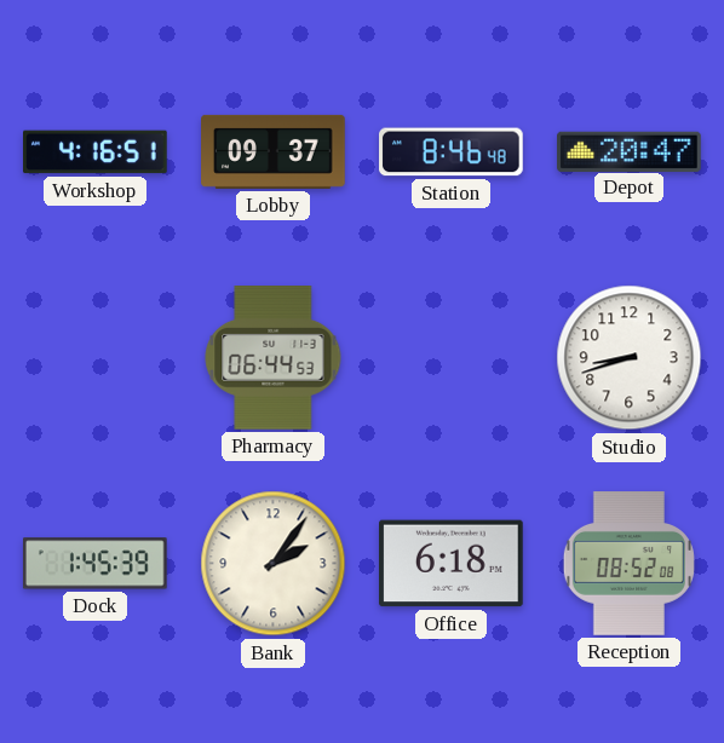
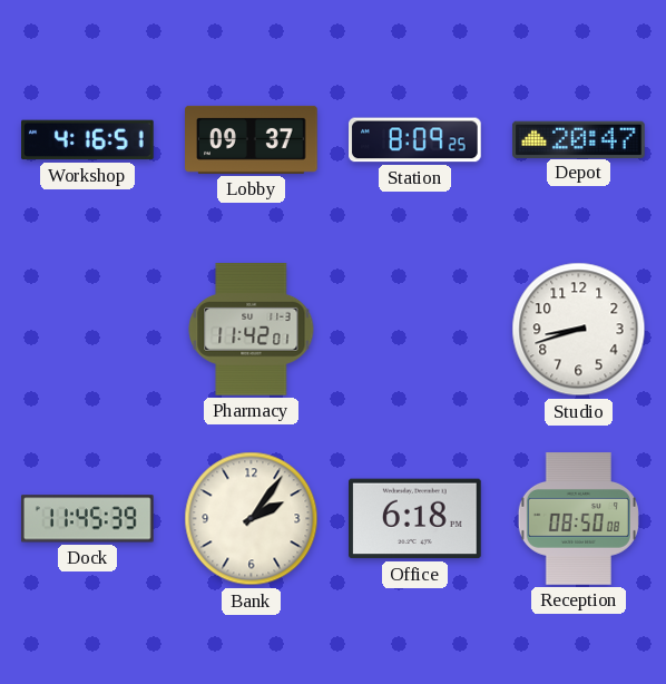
Station: 8:46 -> 8:09 (415, 140)
Pharmacy: 06:44 -> 11:42 (252, 330)
Dock: 1:45 -> 11:45 (87, 519)
Reception: 08:52 -> 08:50 (578, 519)
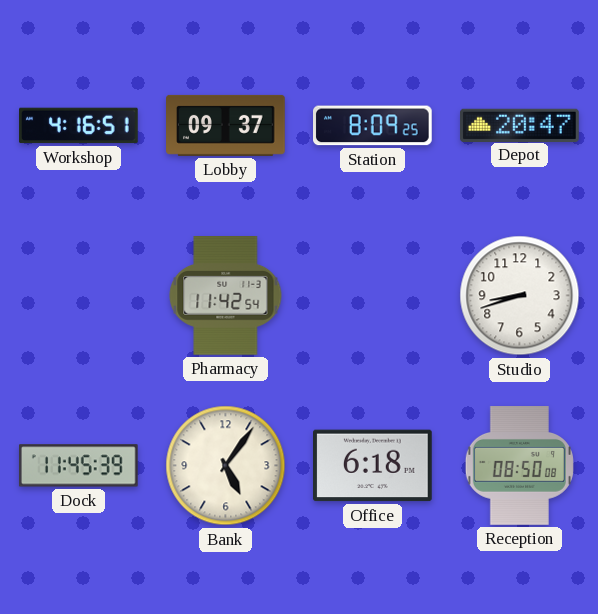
Pharmacy: 11:42:01 -> 11:42:54 (226, 296)
Bank: 2:06 -> 5:06 (226, 466)
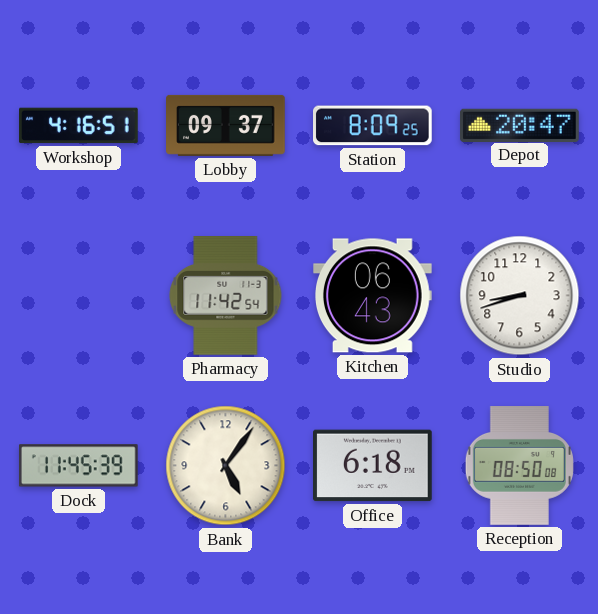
Kitchen: none -> 06:43 (373, 296)
